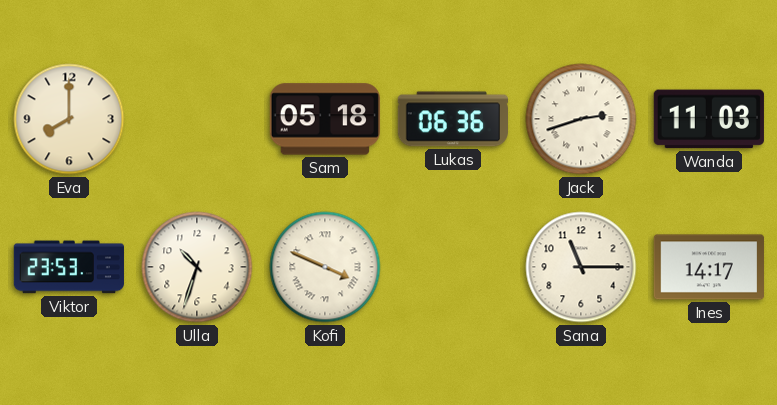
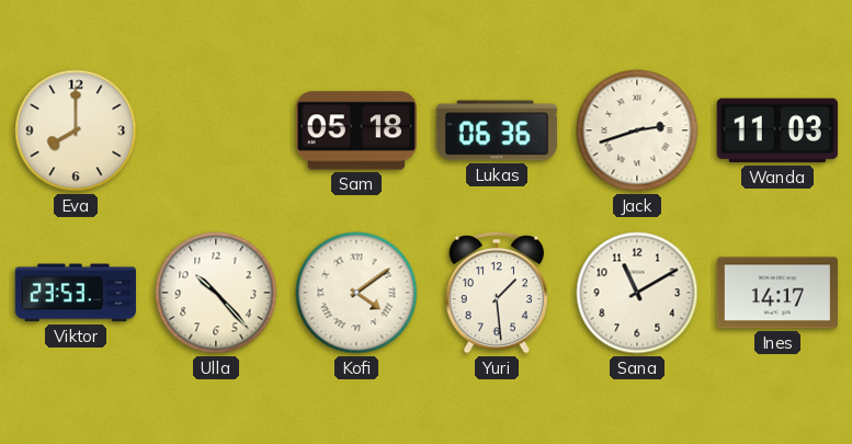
Ulla: 10:33 -> 10:23 (216, 293)
Kofi: 3:49 -> 4:09 (356, 293)
Yuri: none -> 1:29 (497, 294)
Sana: 11:15 -> 11:10 (637, 293)
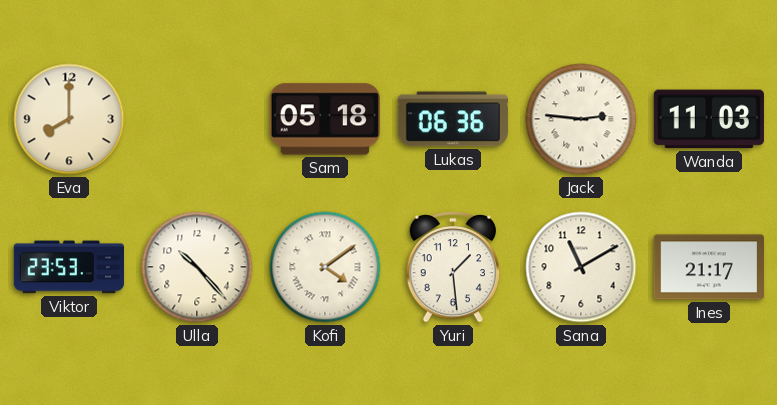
Jack: 2:42 -> 2:46 (581, 119)
Ines: 14:17 -> 21:17 (709, 267)
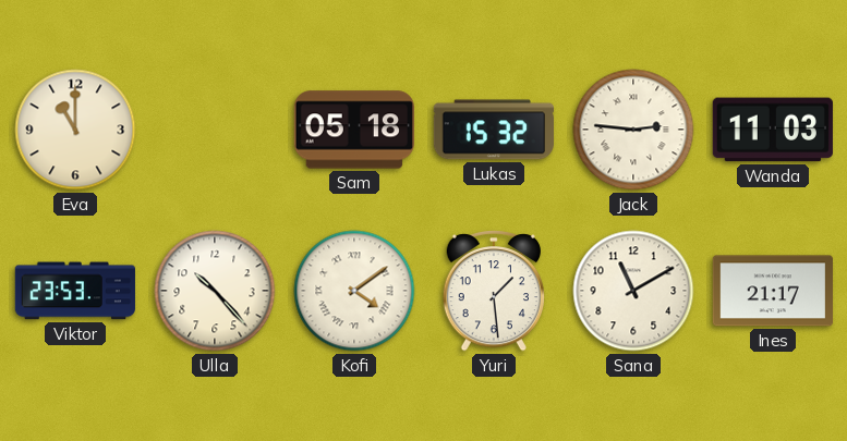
Eva: 8:00 -> 11:00 (75, 130)
Lukas: 06:36 -> 15:32 (494, 130)
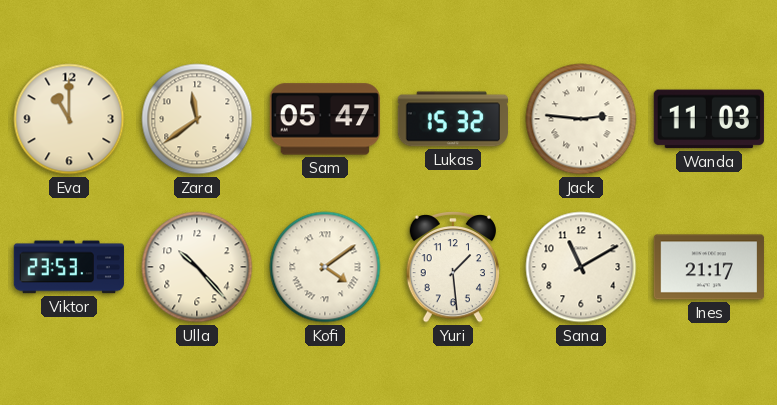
Zara: none -> 11:39 (197, 119)
Sam: 05:18 -> 05:47 (325, 119)
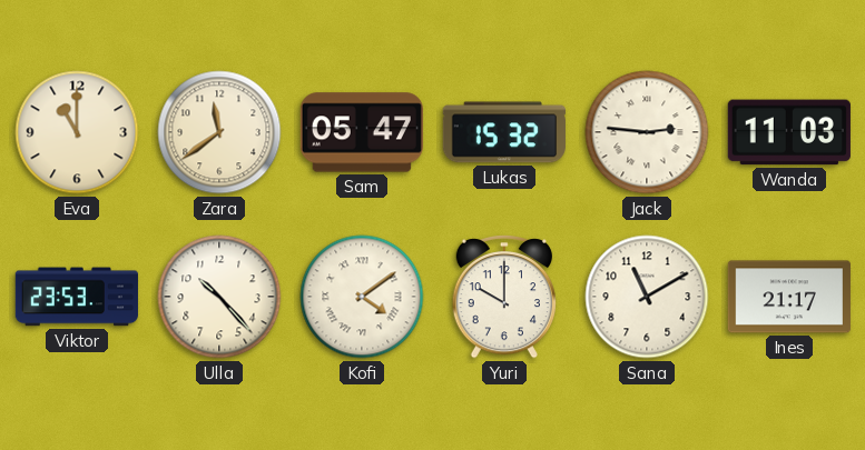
Yuri: 1:29 -> 10:00 (504, 298)
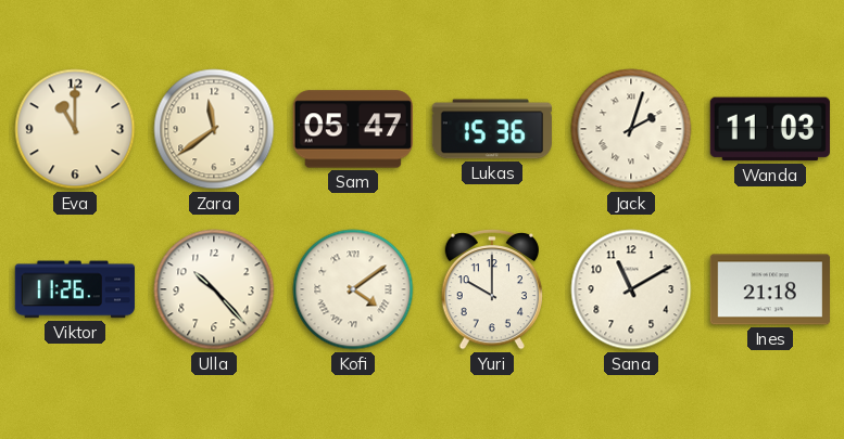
Lukas: 15:32 -> 15:36 (492, 129)
Jack: 2:46 -> 2:03 (631, 129)
Viktor: 23:53 -> 11:26 (75, 289)
Ines: 21:17 -> 21:18 (770, 289)
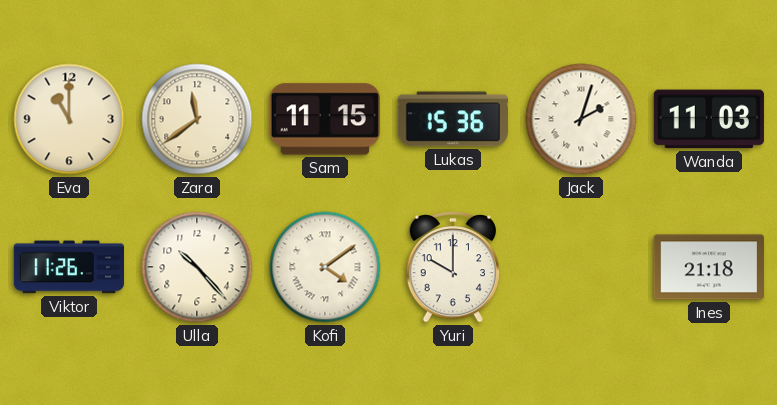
Sam: 05:47 -> 11:15 (325, 119)
Sana: 11:10 -> none (631, 289)
